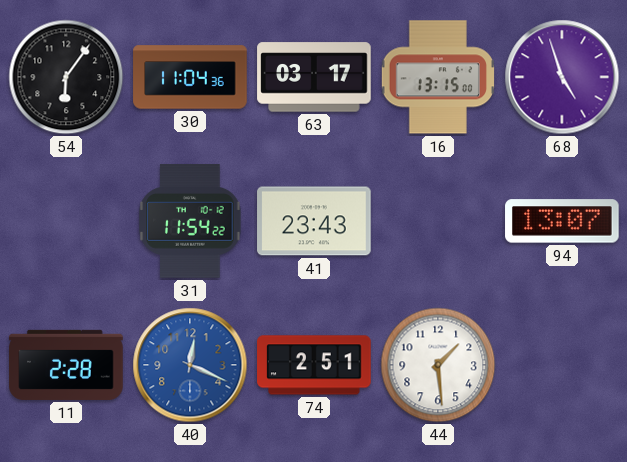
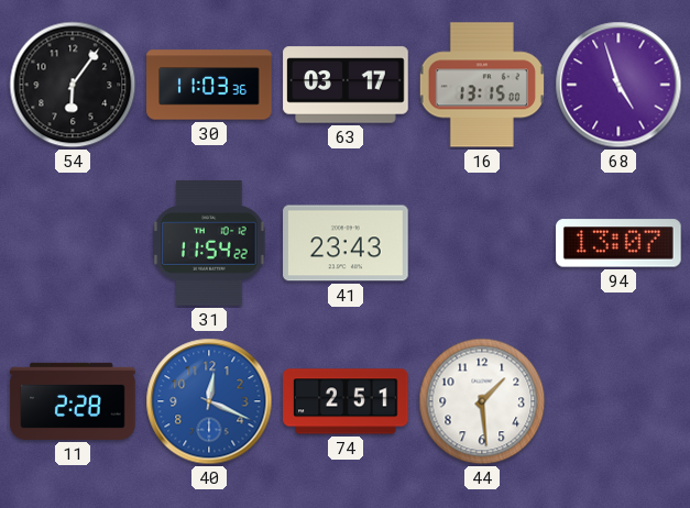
30: 11:04 -> 11:03 (209, 85)
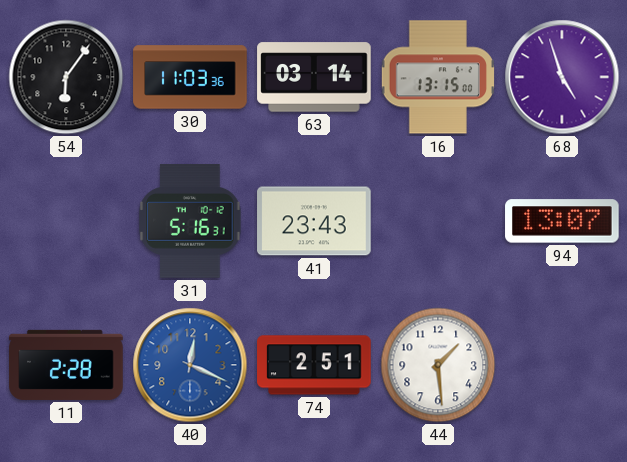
63: 03:17 -> 03:14 (314, 77)
31: 11:54 -> 5:16 (190, 221)
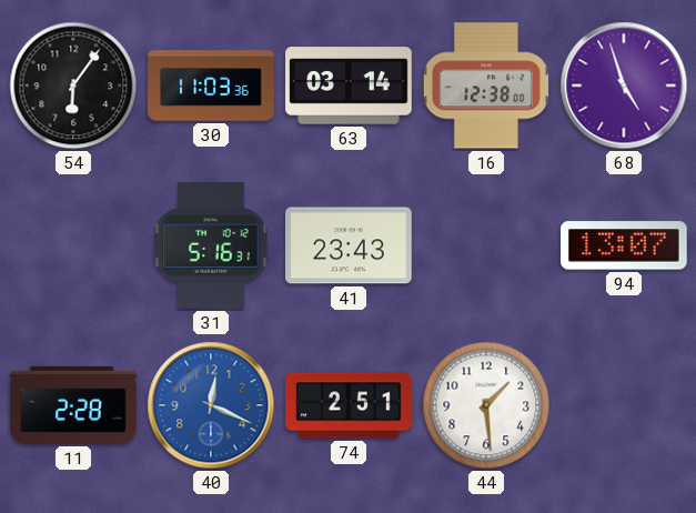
16: 13:15 -> 12:38 (486, 85)
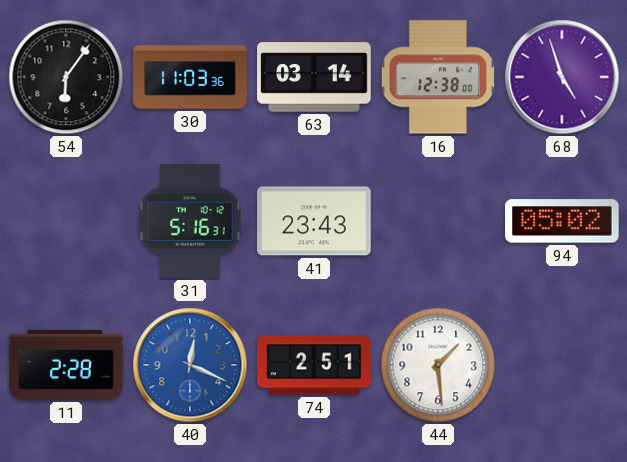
94: 13:07 -> 05:02 (562, 221)
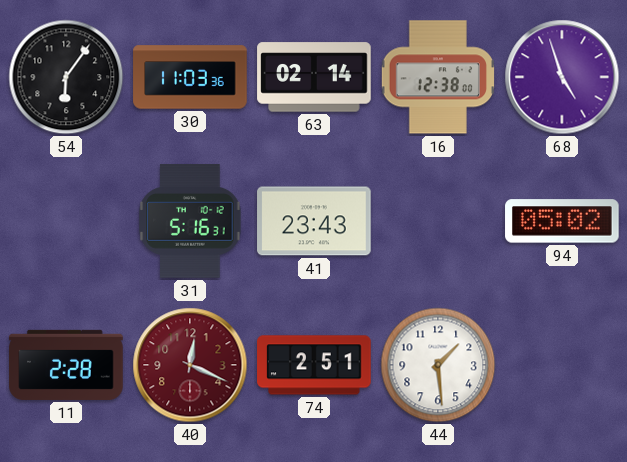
63: 03:14 -> 02:14 (314, 77)
40 dial: blue -> burgundy (190, 365)
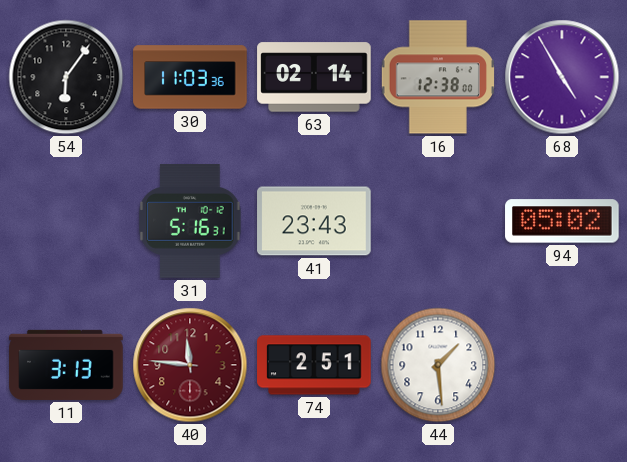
68: 4:57 -> 4:55 (562, 77)
11: 2:28 -> 3:13 (66, 365)
40: 12:19 -> 11:46 (190, 365)
